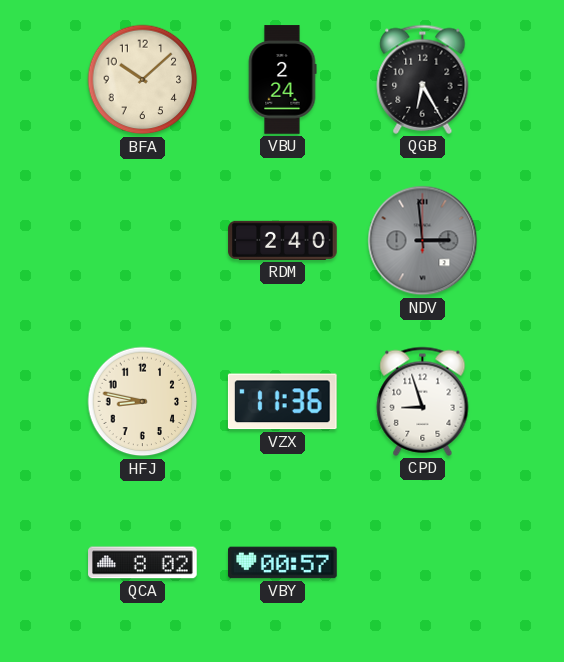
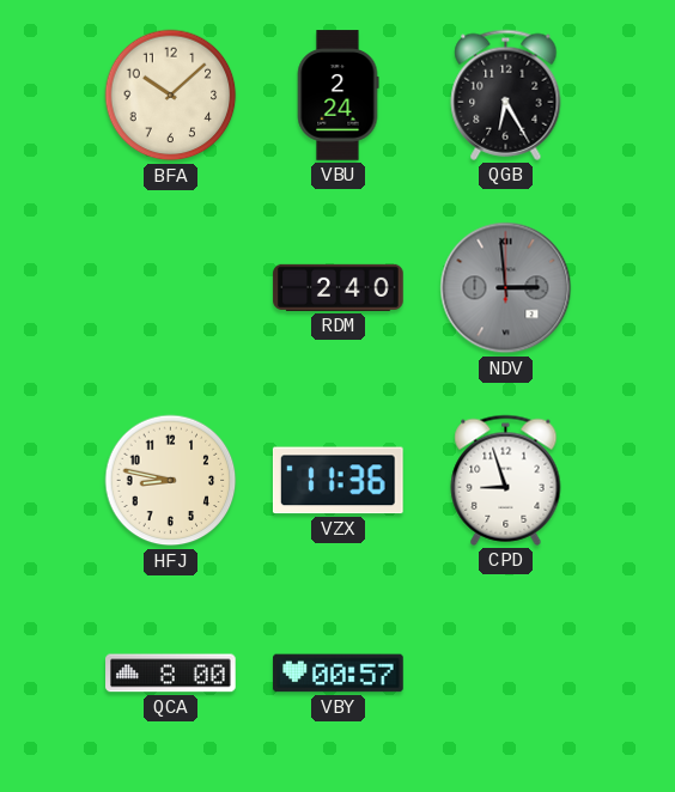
QCA: 8:02 -> 8:00 (171, 674)
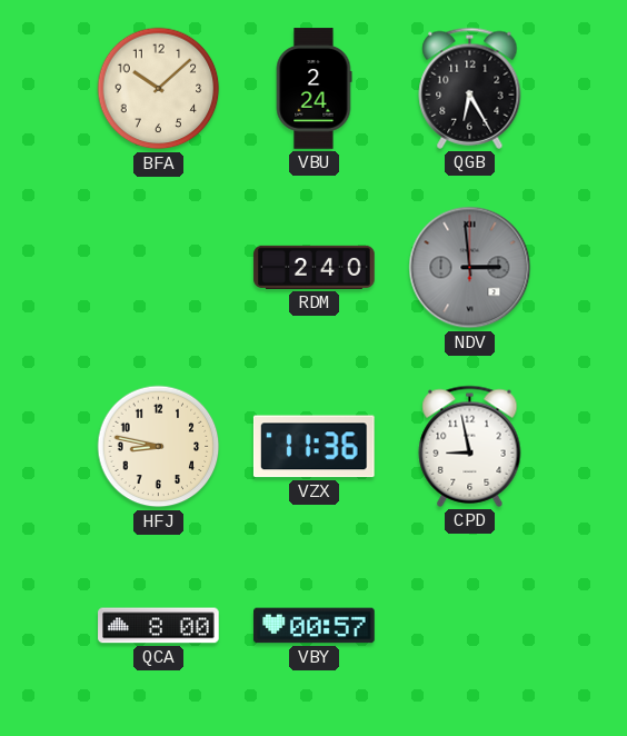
CPD: 8:57 -> 8:58 (470, 446)
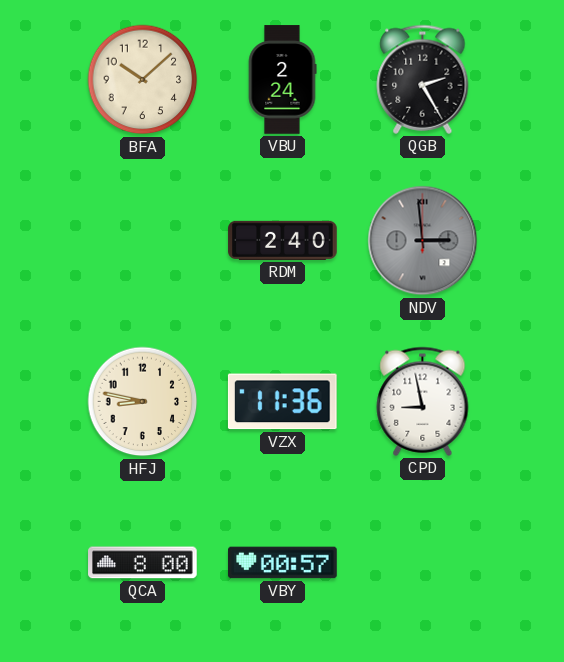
QGB: 6:25 -> 2:25 (423, 79)
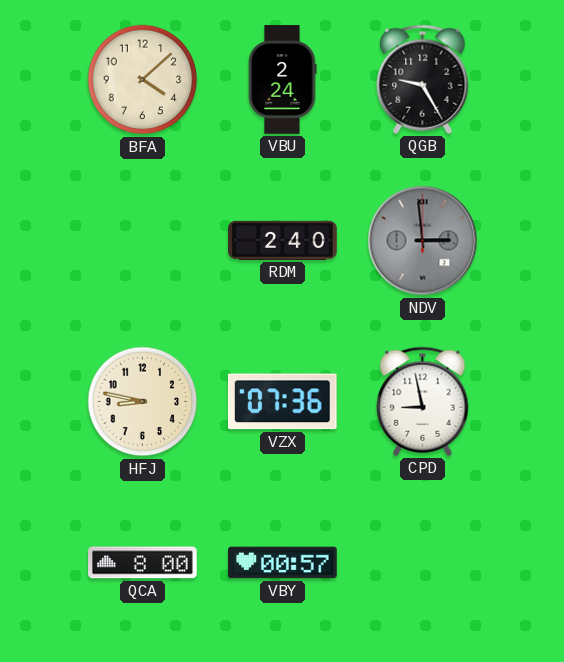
BFA: 10:08 -> 4:08 (143, 80)
QGB: 2:25 -> 9:25 (423, 79)
VZX: 11:36 -> 07:36 (282, 402)
